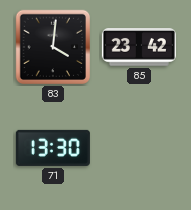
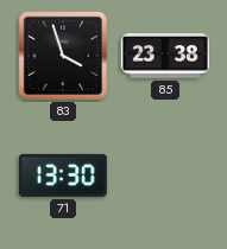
83: 4:01 -> 3:57 (63, 56)
85: 23:42 -> 23:38 (165, 56)
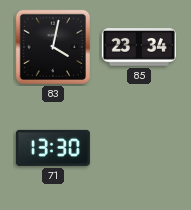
83: 3:57 -> 4:02 (53, 47)
85: 23:38 -> 23:34 (139, 47)
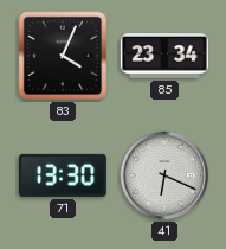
83: 4:02 -> 4:04 (63, 56)
41: none -> 6:19 (164, 175)
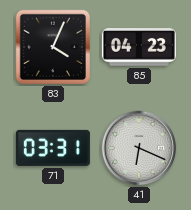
85: 23:34 -> 04:23 (139, 47)
71: 13:30 -> 03:31 (53, 148)
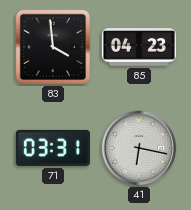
83: 4:04 -> 3:59 (53, 47)
41: 6:19 -> 6:17 (139, 148)
